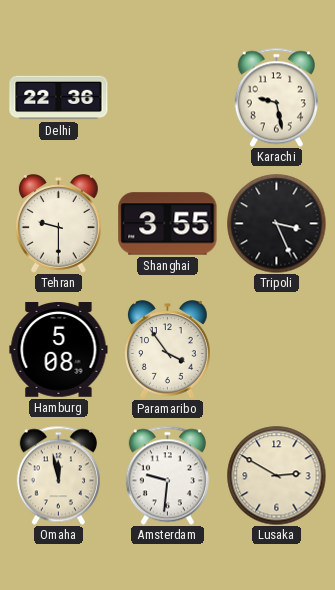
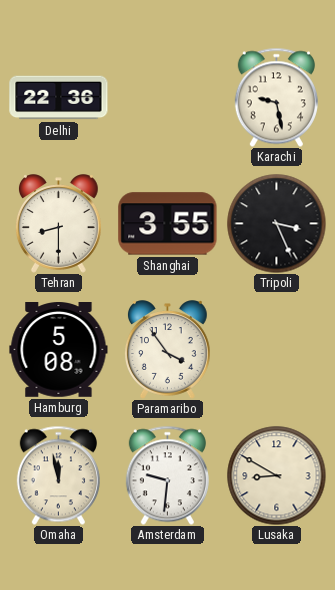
Tehran: 9:30 -> 8:30 (58, 224)
Lusaka: 2:50 -> 8:50 (277, 476)
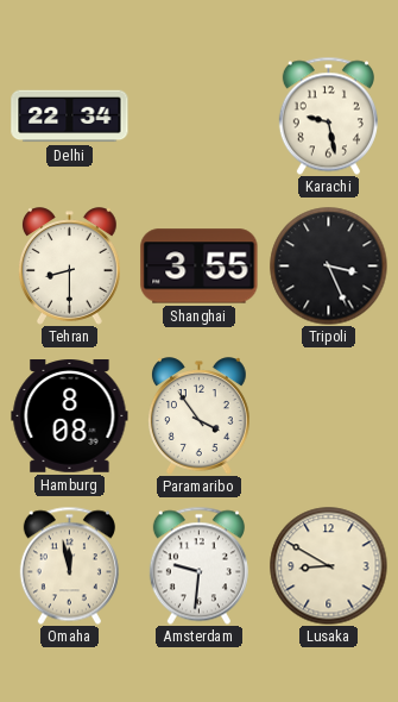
Delhi: 22:36 -> 22:34 (70, 117)
Hamburg: 5:08 -> 8:08 (70, 416)
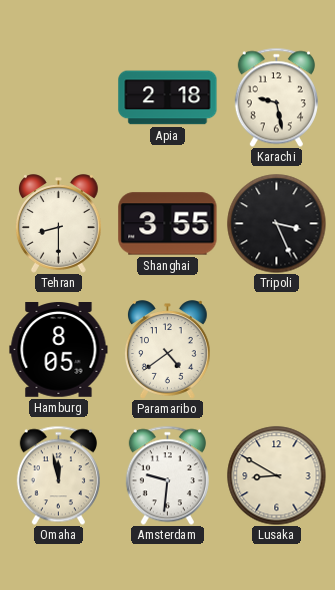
Delhi: 22:34 -> none (70, 117)
Apia: none -> 2:18 (168, 98)
Hamburg: 8:08 -> 8:05 (59, 350)
Paramaribo: 3:54 -> 4:39 (167, 350)
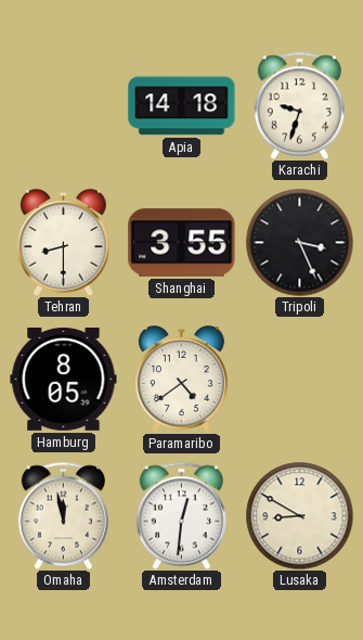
Apia: 2:18 -> 14:18 (182, 106)
Karachi: 9:28 -> 9:33 (299, 105)
Amsterdam: 9:31 -> 12:31 (181, 515)
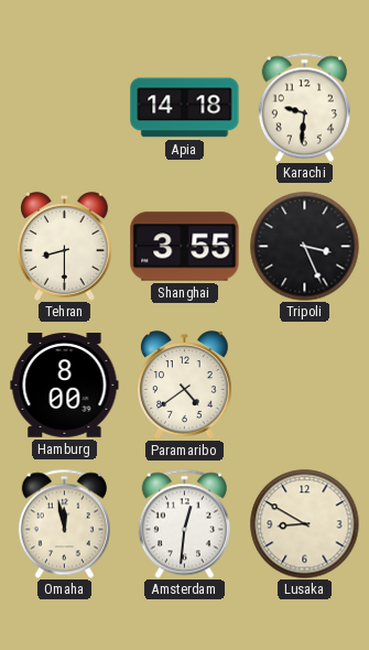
Karachi: 9:33 -> 9:31 (304, 107)
Hamburg: 8:05 -> 8:00 (65, 386)
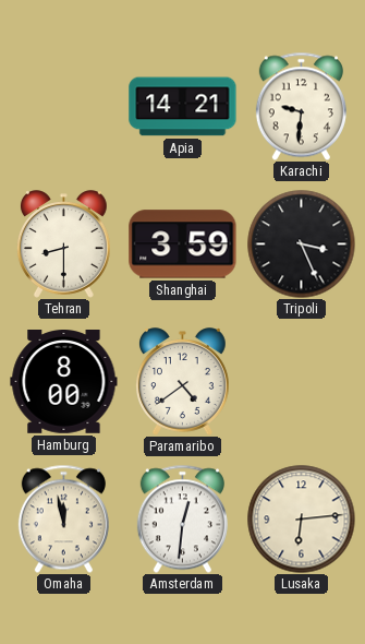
Apia: 14:18 -> 14:21 (183, 107)
Shanghai: 3:55 -> 3:59 (183, 245)
Lusaka: 8:50 -> 6:14 (302, 520)
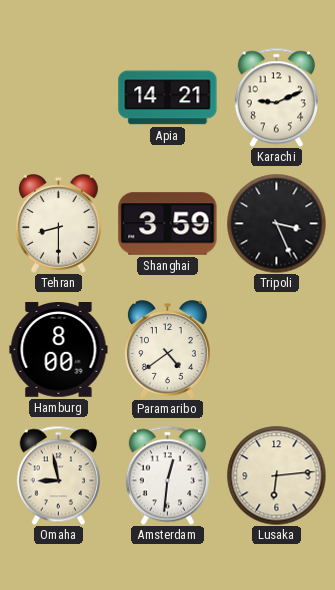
Karachi: 9:31 -> 9:11 (276, 97)
Omaha: 11:58 -> 8:58 (58, 475)
